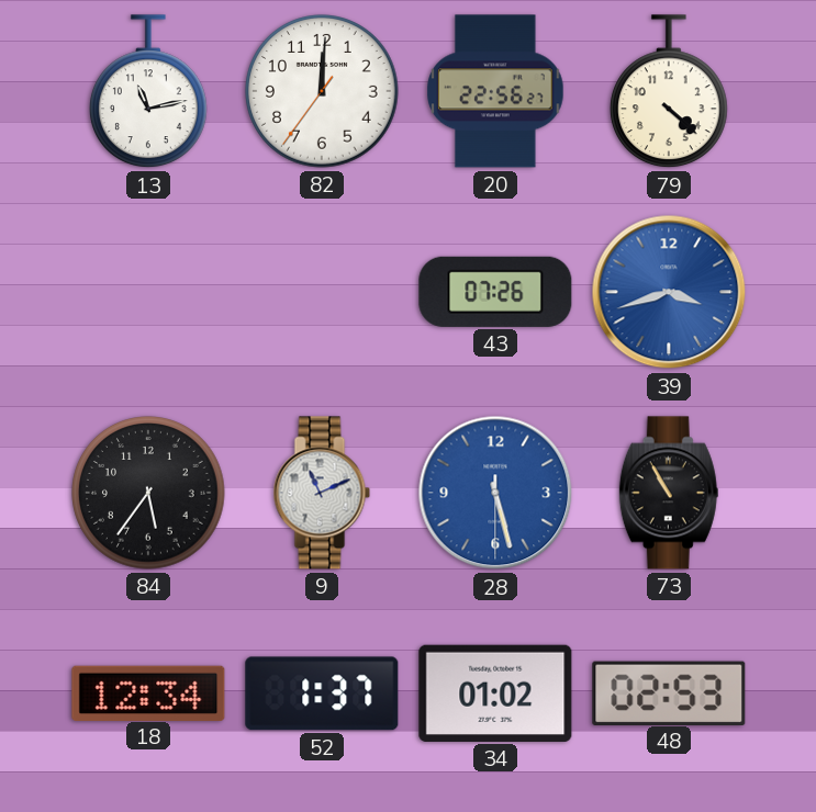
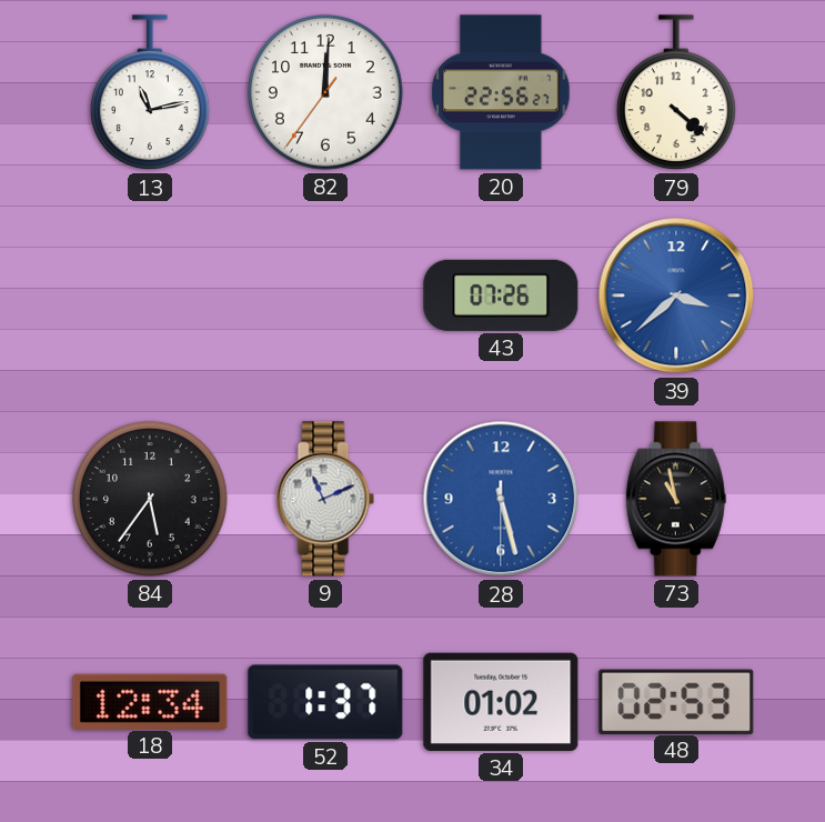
39: 3:42 -> 3:38 (676, 295)
73: 10:55 -> 10:58 (676, 499)
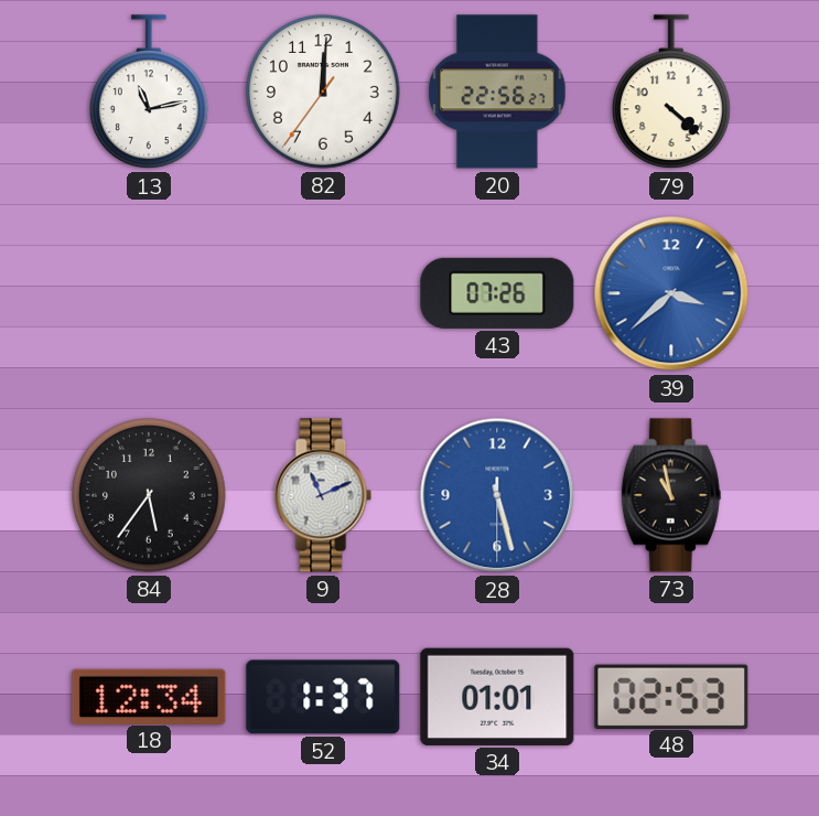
34: 01:02 -> 01:01 (497, 697)
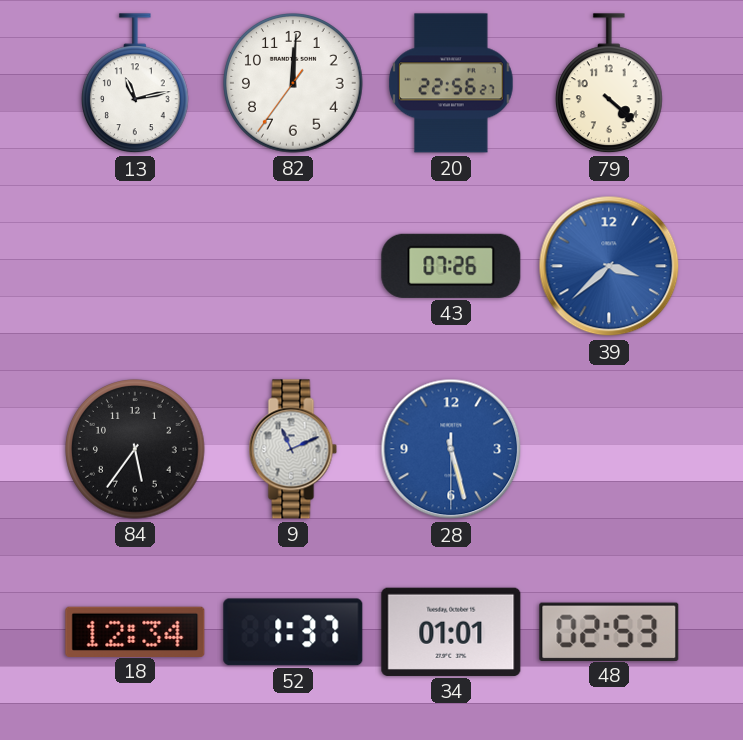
73: 10:58 -> none (671, 495)
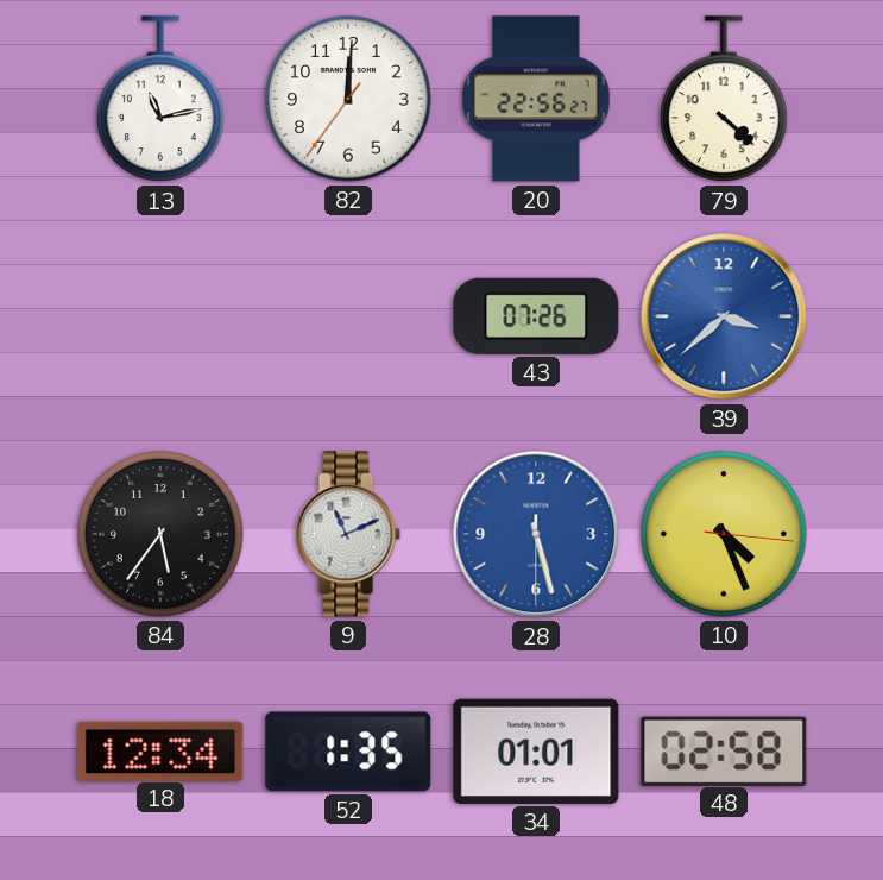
10: none -> 4:26 (724, 534)
52: 1:37 -> 1:35 (348, 752)
48: 02:53 -> 02:58 (724, 750)
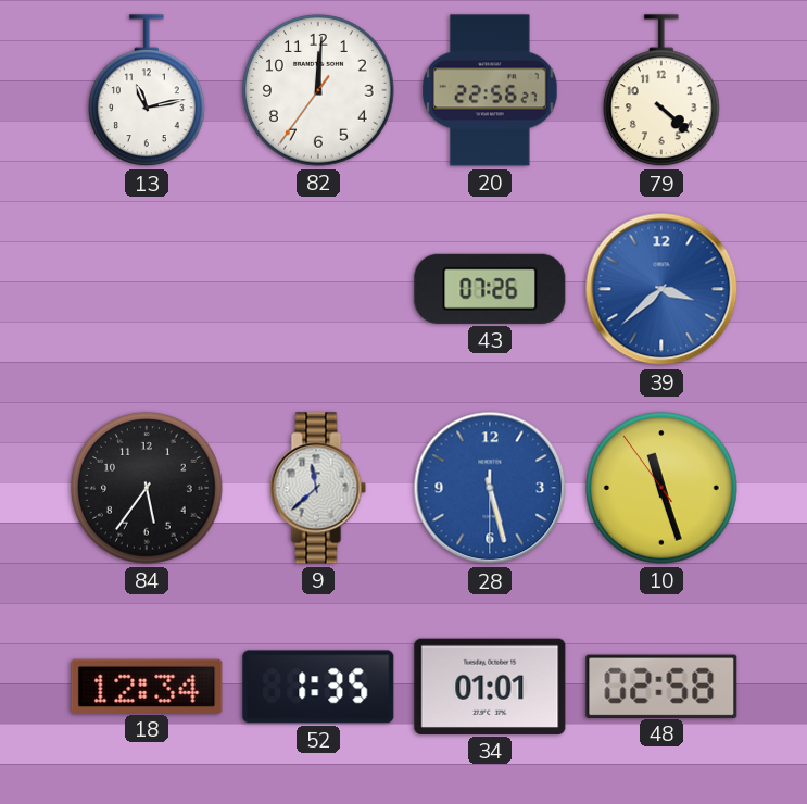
9: 11:11 -> 11:38 (318, 488)
10: 4:26 -> 11:26 (661, 488)
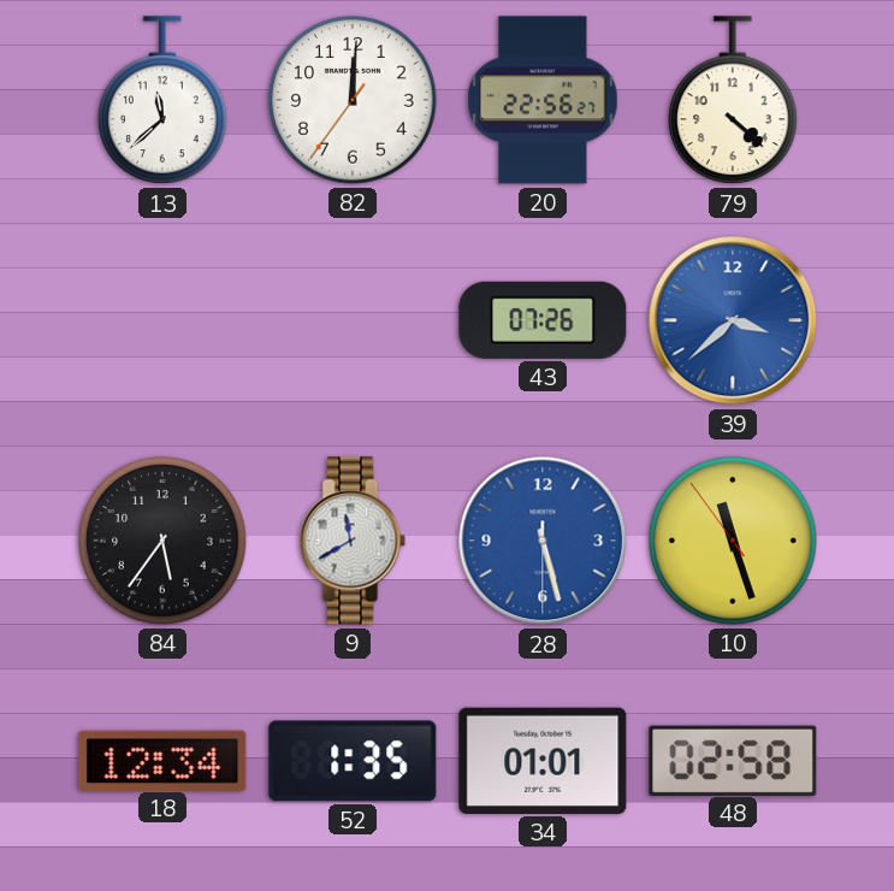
13: 11:13 -> 11:38 (164, 101)
9: 11:38 -> 11:40 (353, 541)
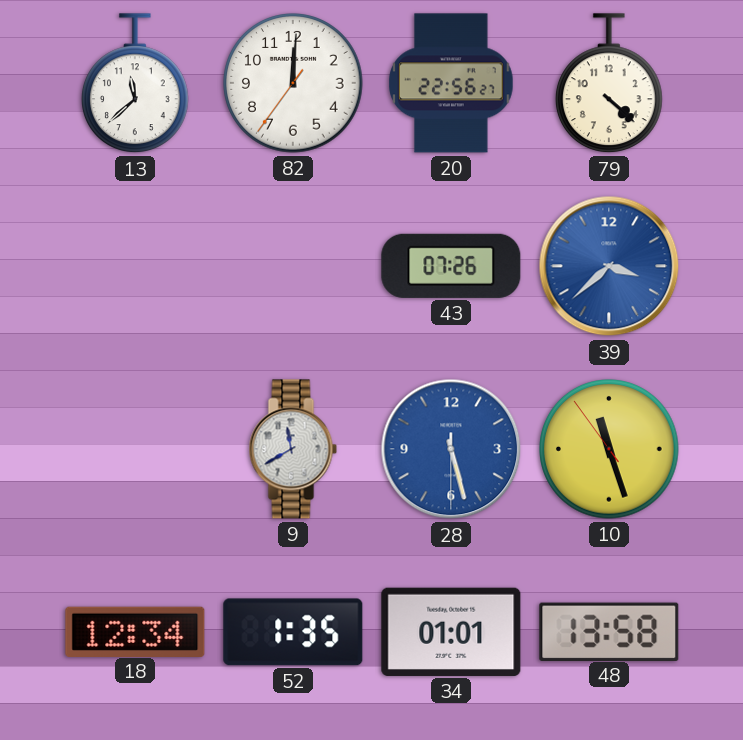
84: 5:36 -> none (162, 541)
48: 02:58 -> 13:58 (609, 631)
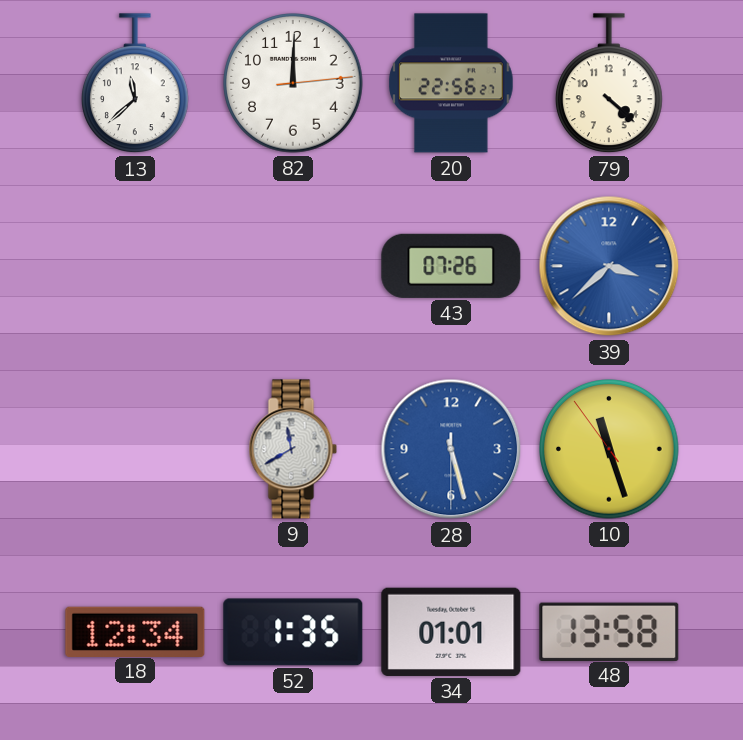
82: 12:00:36 -> 12:00:14 (293, 83)
